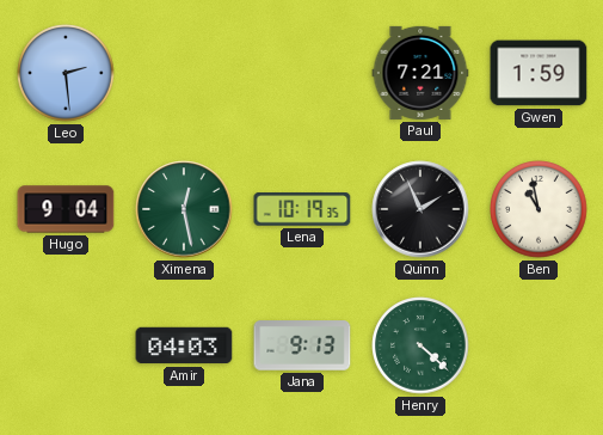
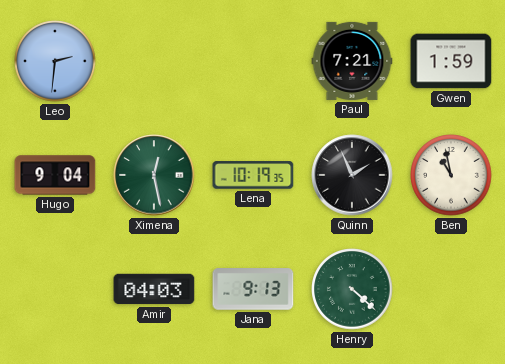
Leo: 2:29 -> 2:31 (55, 61)
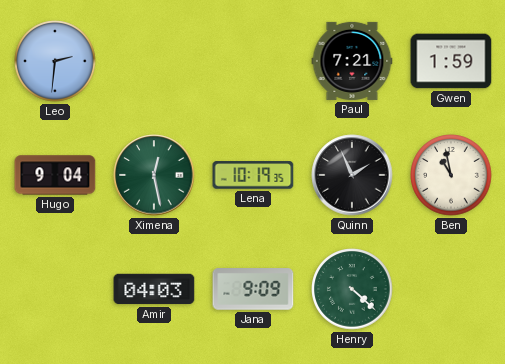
Jana: 9:13 -> 9:09 (253, 289)
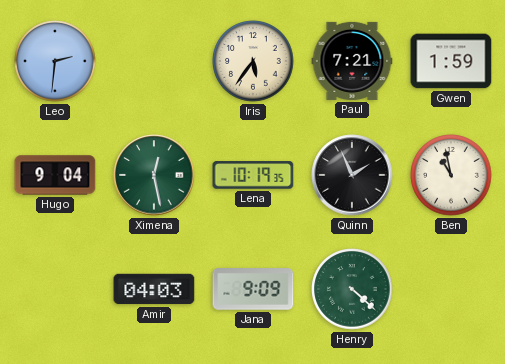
Iris: none -> 5:36 (253, 61)
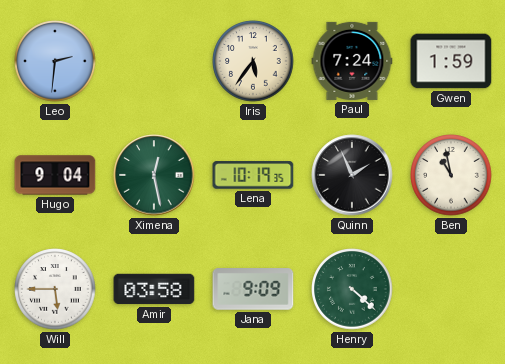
Paul: 7:21 -> 7:24 (352, 61)
Will: none -> 5:45 (55, 289)
Amir: 04:03 -> 03:58 (154, 289)
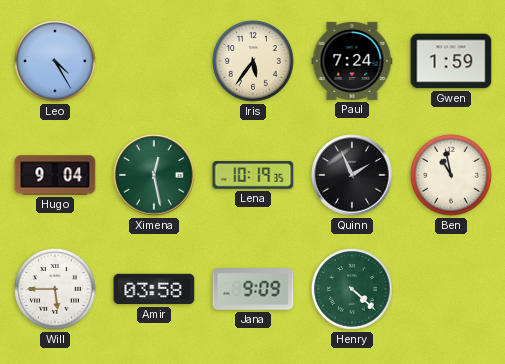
Leo: 2:31 -> 4:25 (55, 61)
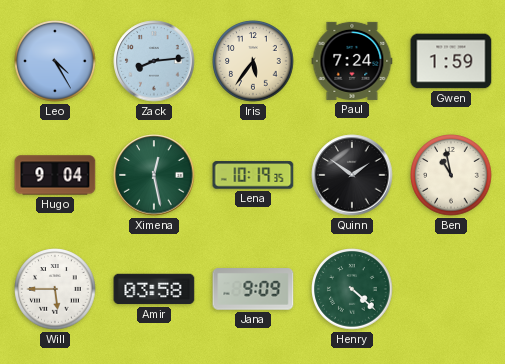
Zack: none -> 8:14 (154, 61)
Quinn: 1:56 -> 1:51 (352, 175)
